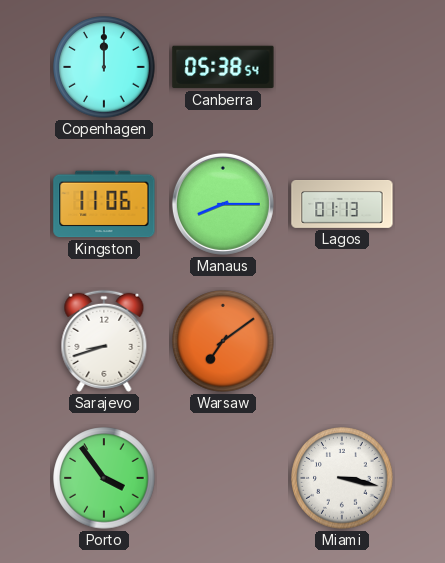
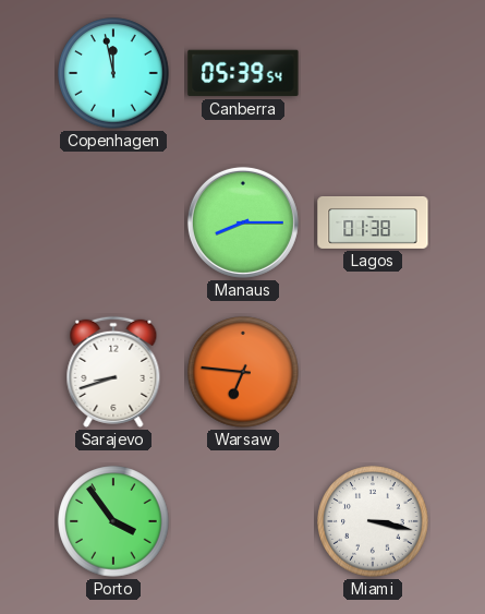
Copenhagen: 12:00 -> 11:58 (113, 73)
Canberra: 05:38 -> 05:39 (243, 73)
Kingston: 11:06 -> none (104, 204)
Lagos: 01:13 -> 01:38 (373, 224)
Warsaw: 7:09 -> 6:46 (243, 372)
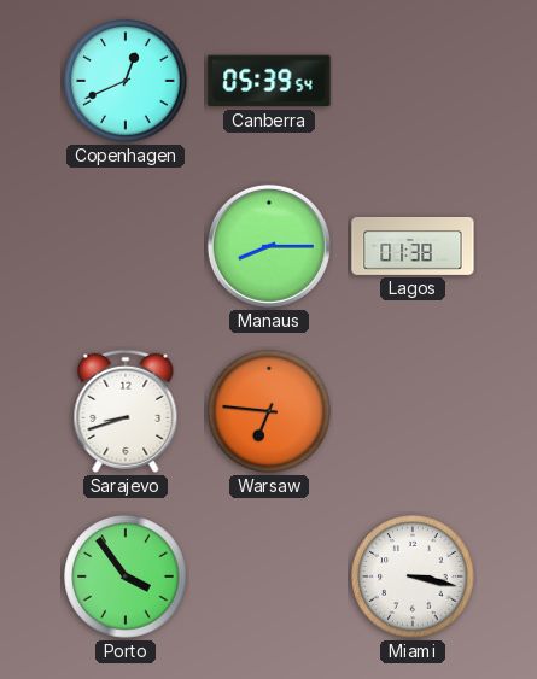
Copenhagen: 11:58 -> 12:41 (126, 81)
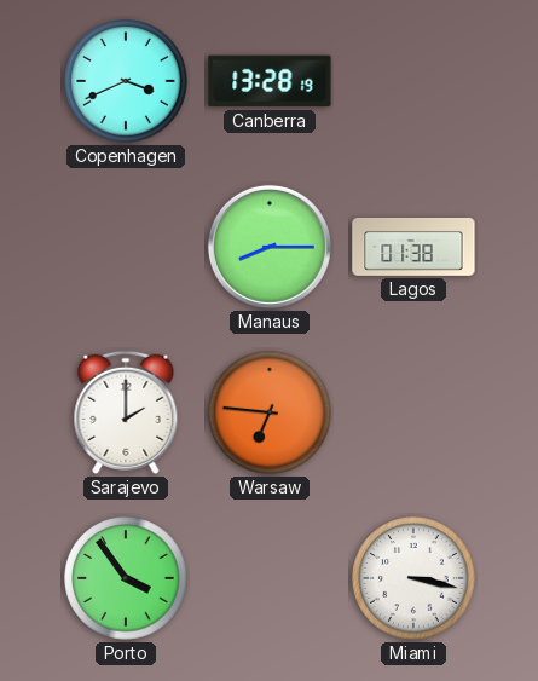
Copenhagen: 12:41 -> 3:41 (126, 81)
Canberra: 05:39 -> 13:28 (270, 81)
Sarajevo: 8:42 -> 2:00 (126, 412)
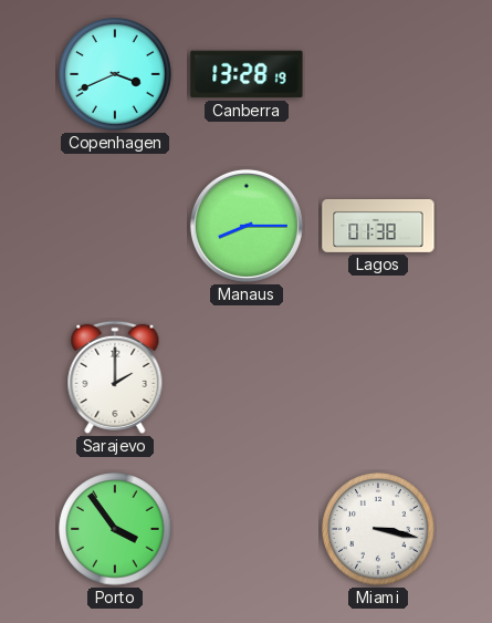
Warsaw: 6:46 -> none (270, 412)
